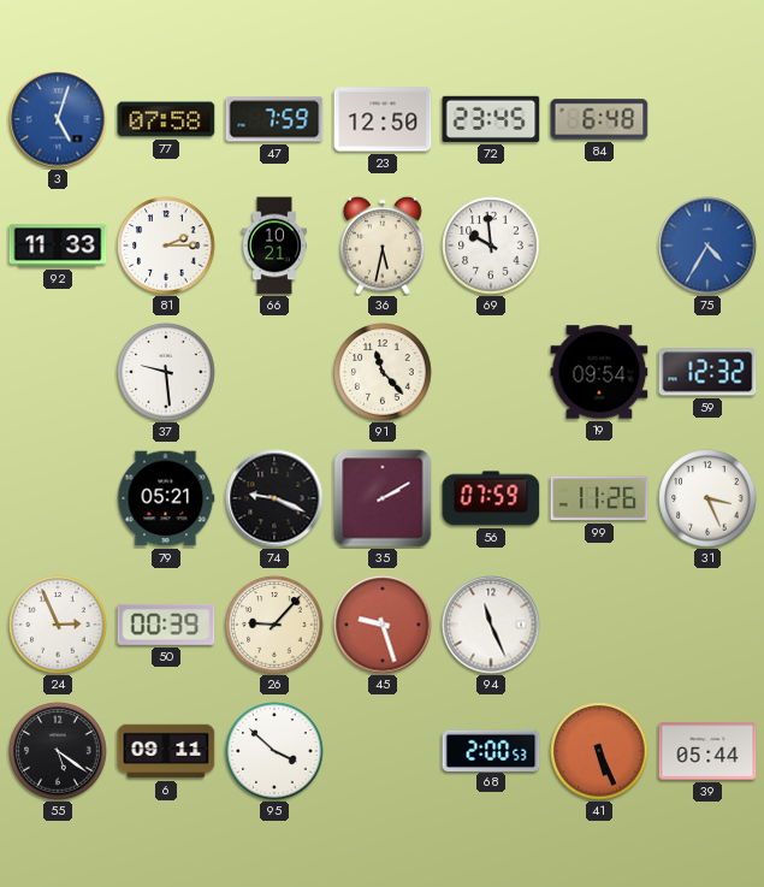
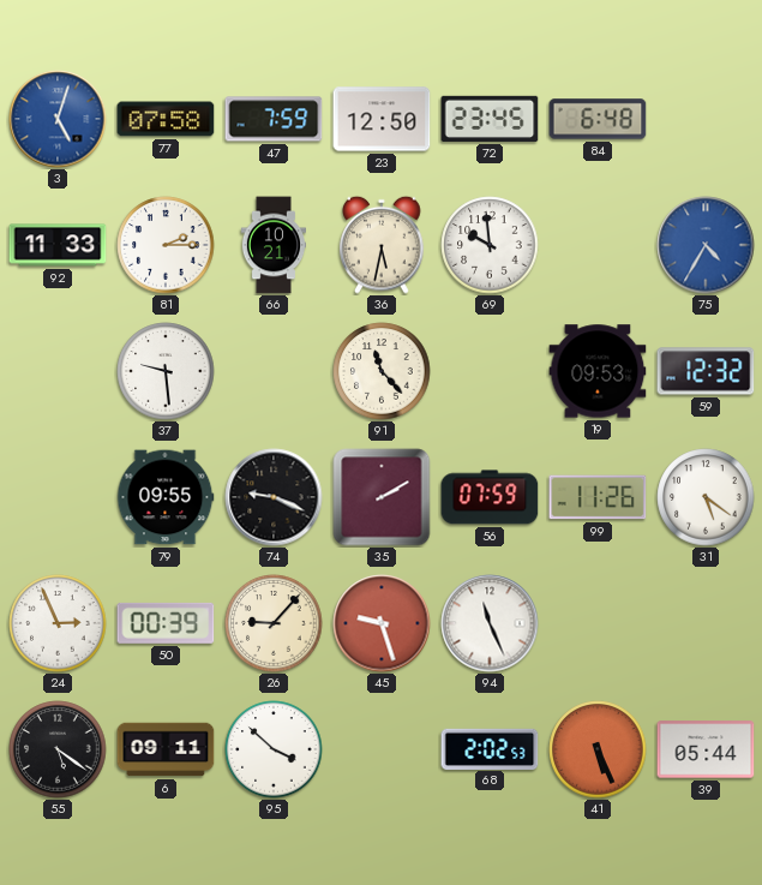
19: 09:54 -> 09:53 (598, 371)
79: 05:21 -> 09:55 (166, 497)
31: 3:26 -> 5:21 (706, 497)
68: 2:00 -> 2:02 (490, 748)
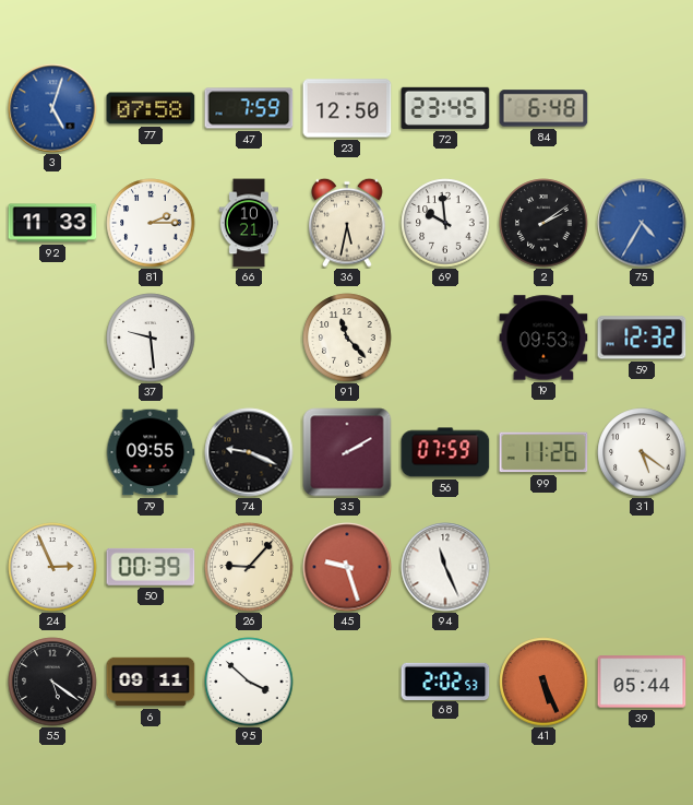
2: none -> 2:09 (543, 223)
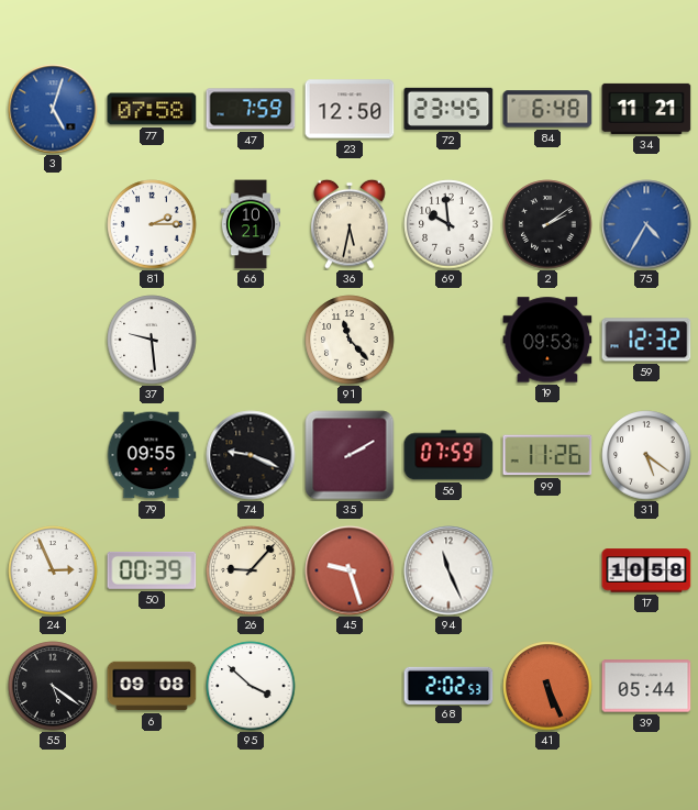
34: none -> 11:21 (646, 109)
92: 11:33 -> none (52, 223)
17: none -> 10:58 (646, 570)
6: 09:11 -> 09:08 (152, 686)
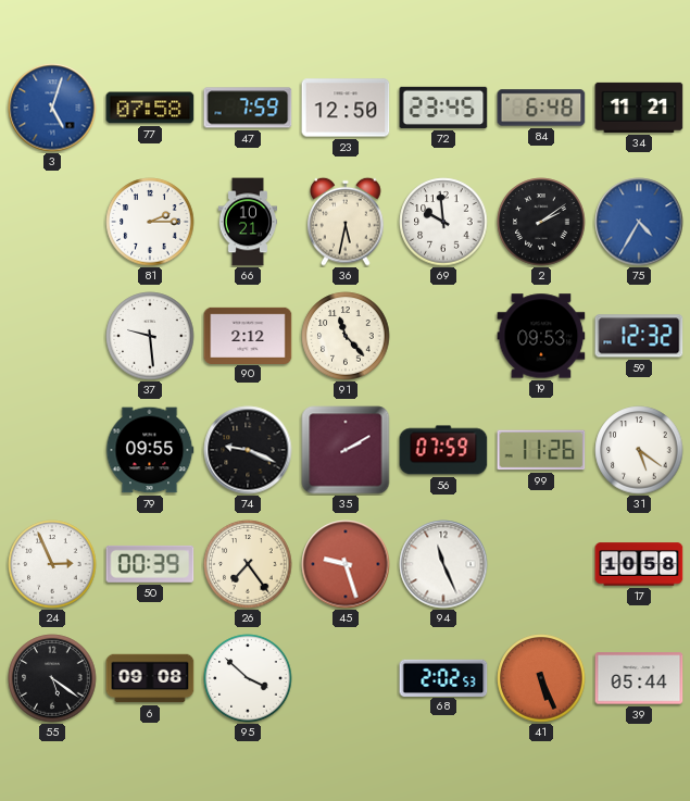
90: none -> 2:12 (248, 335)
26: 9:07 -> 7:24 (248, 564)
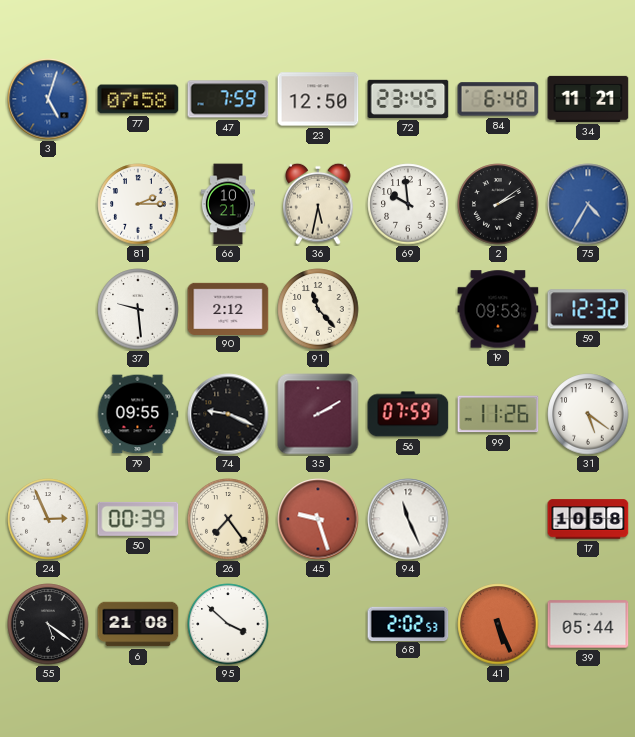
6: 09:08 -> 21:08 (138, 624)
